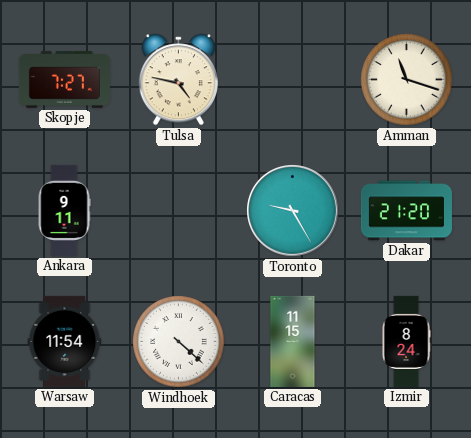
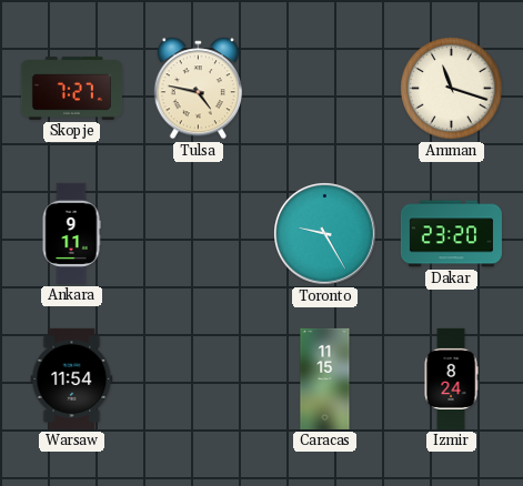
Dakar: 21:20 -> 23:20 (451, 234)
Windhoek: 4:22 -> none (179, 342)
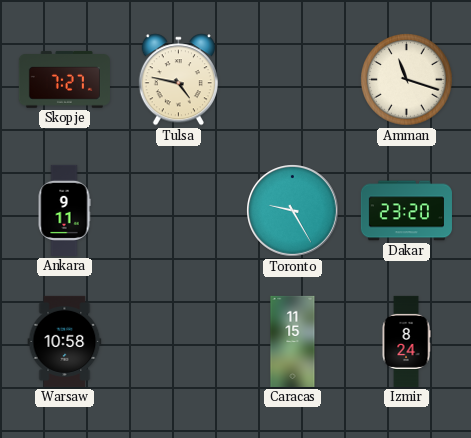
Warsaw: 11:54 -> 10:58 (65, 341)
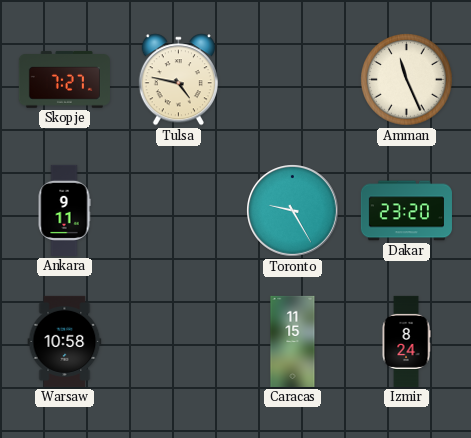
Amman: 11:18 -> 11:26 (407, 80)
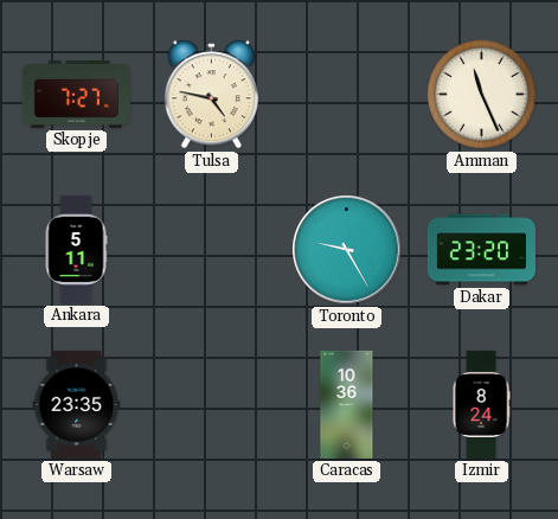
Ankara: 9:11 -> 5:11 (76, 249)
Warsaw: 10:58 -> 23:35 (77, 404)
Caracas: 11:15 -> 10:36 (347, 404)
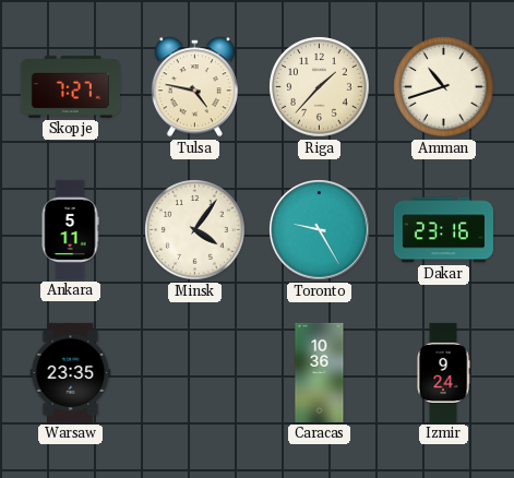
Riga: none -> 1:37 (320, 87)
Amman: 11:26 -> 10:42 (444, 87)
Minsk: none -> 4:06 (195, 230)
Dakar: 23:20 -> 23:16 (443, 230)
Izmir: 8:24 -> 9:24 (443, 372)
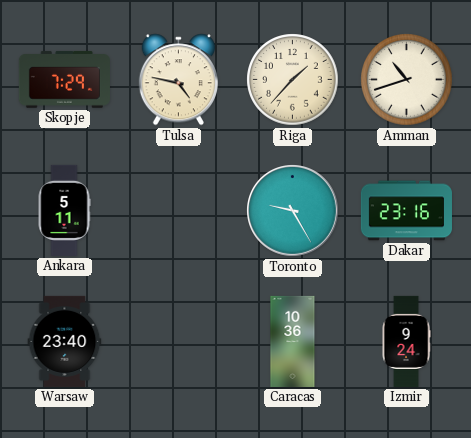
Skopje: 7:27 -> 7:29 (64, 79)
Minsk: 4:06 -> none (195, 230)
Warsaw: 23:35 -> 23:40 (65, 341)
